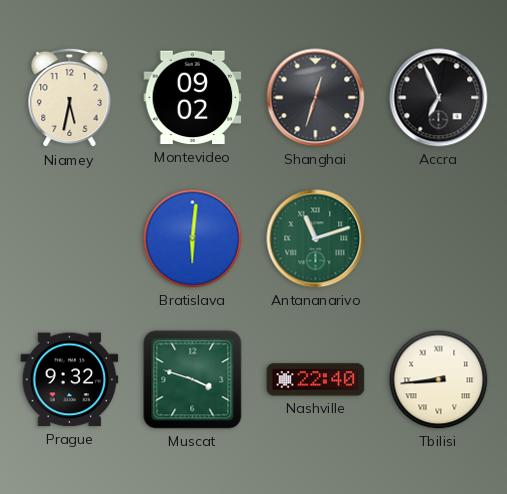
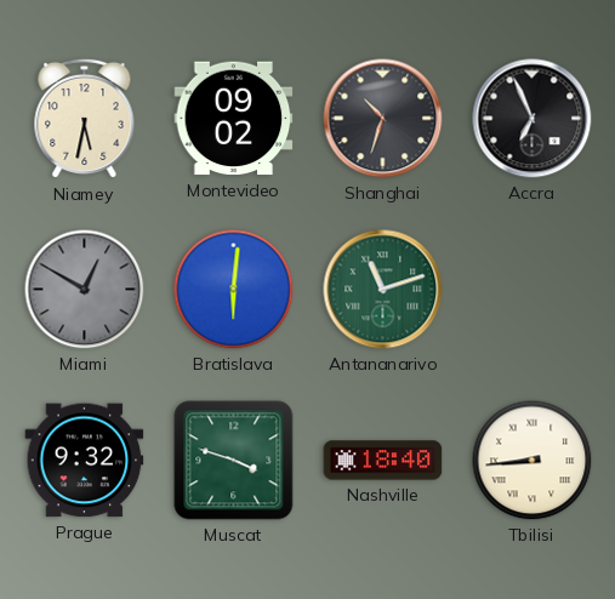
Shanghai: 12:33 -> 10:33 (383, 119)
Miami: none -> 12:50 (85, 290)
Nashville: 22:40 -> 18:40 (383, 461)
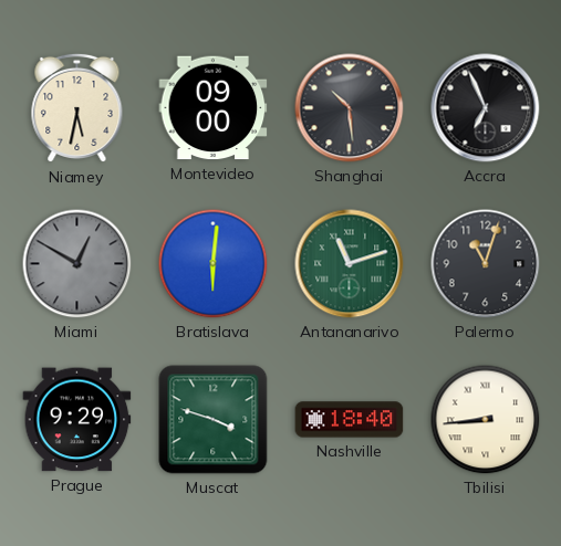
Montevideo: 09:02 -> 09:00 (214, 108)
Shanghai: 10:33 -> 10:29 (350, 108)
Palermo: none -> 11:03 (486, 264)
Prague: 9:32 -> 9:29 (77, 420)
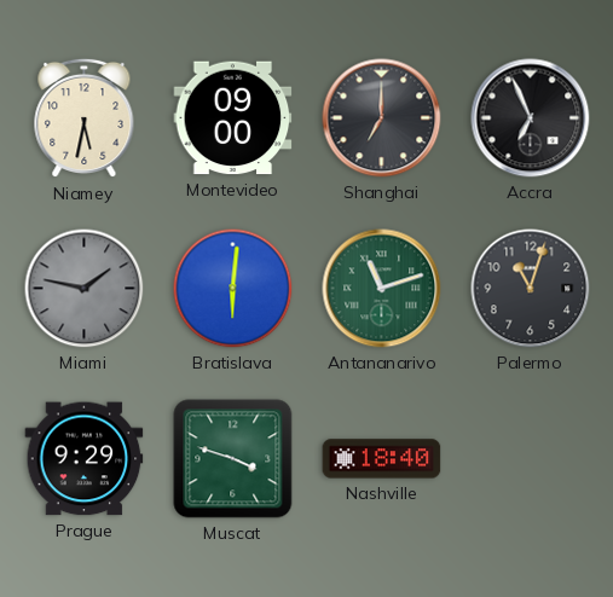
Shanghai: 10:29 -> 7:00 (382, 118)
Miami: 12:50 -> 1:47 (85, 289)
Tbilisi: 8:44 -> none (486, 420)
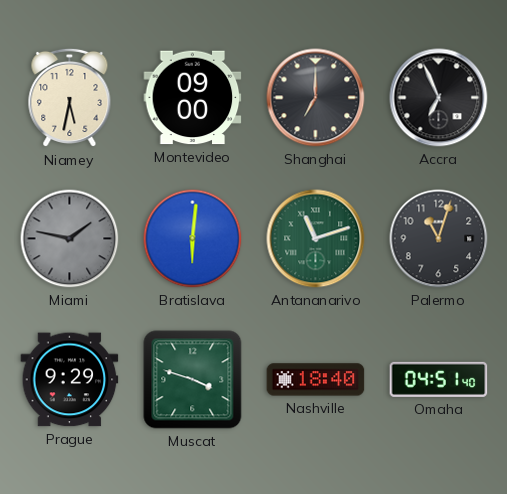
Omaha: none -> 04:51 (439, 379)
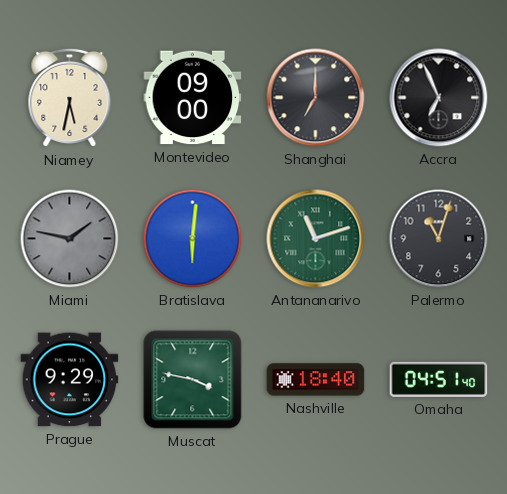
Muscat: 3:48 -> 3:47 (193, 380)
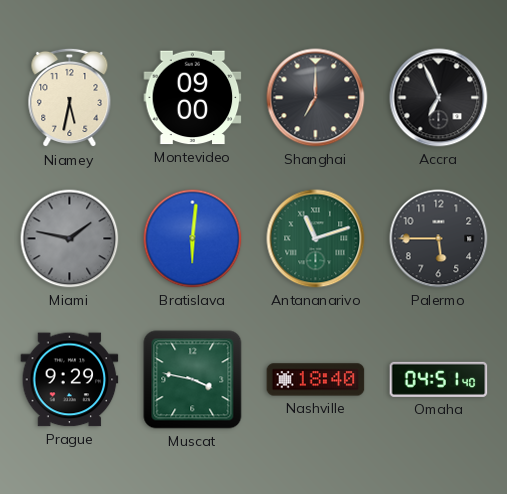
Palermo: 11:03 -> 5:45 (439, 239)
